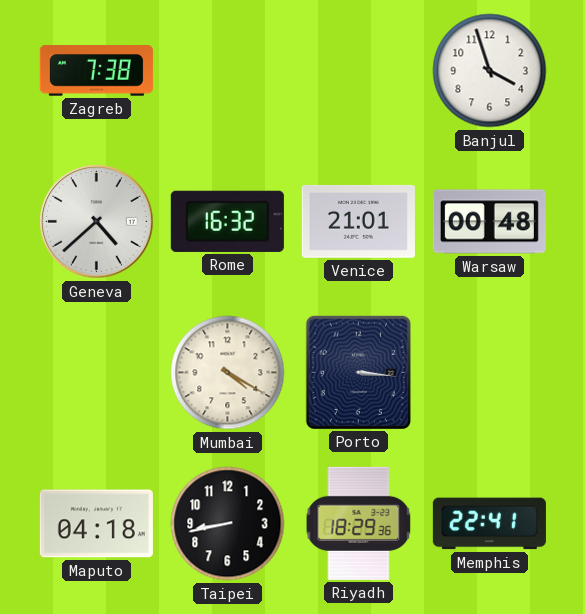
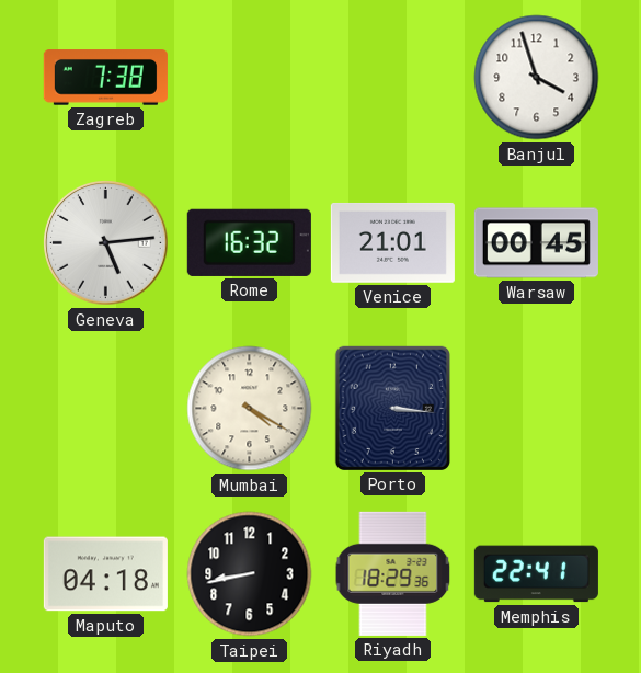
Geneva: 4:38 -> 5:14 (106, 243)
Warsaw: 00:48 -> 00:45 (536, 243)
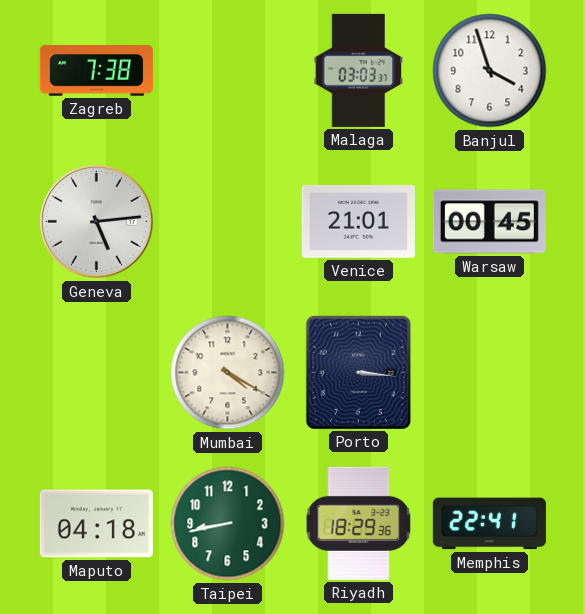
Malaga: none -> 03:03 (359, 70)
Rome: 16:32 -> none (249, 242)
Taipei dial: black -> green (228, 524)
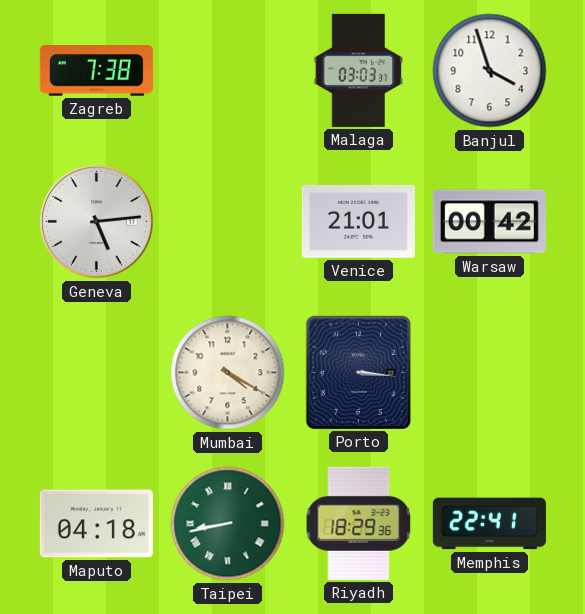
Warsaw: 00:45 -> 00:42 (489, 222)
Taipei numerals: Arabic -> Roman (228, 524)
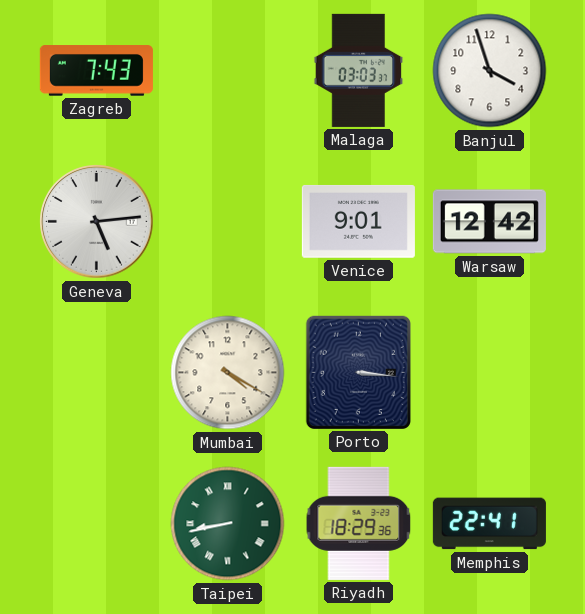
Zagreb: 7:38 -> 7:43 (96, 71)
Venice: 21:01 -> 9:01 (358, 221)
Warsaw: 00:42 -> 12:42 (489, 222)
Maputo: 04:18 -> none (96, 524)
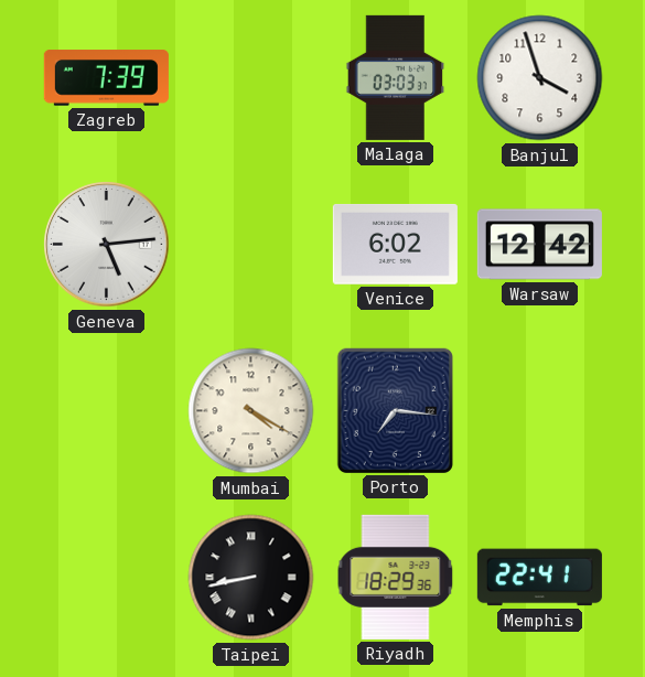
Zagreb: 7:43 -> 7:39 (106, 78)
Venice: 9:01 -> 6:02 (395, 244)
Porto: 3:16 -> 7:16 (395, 410)
Taipei dial: green -> black (251, 578)
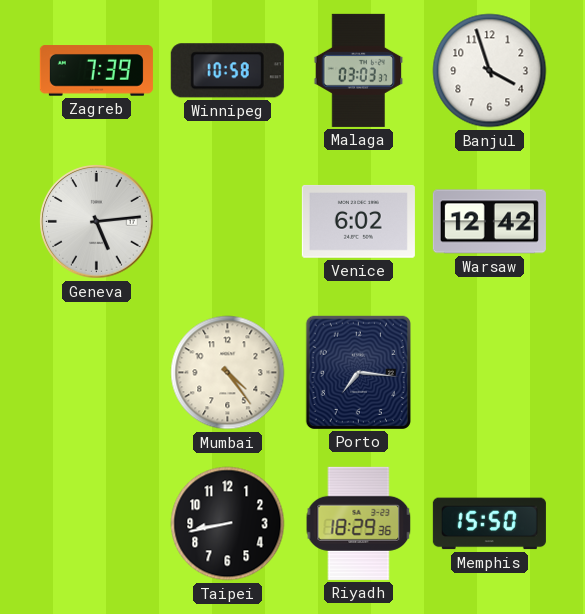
Winnipeg: none -> 10:58 (227, 71)
Mumbai: 4:20 -> 4:24 (228, 373)
Taipei numerals: Roman -> Arabic (228, 524)
Memphis: 22:41 -> 15:50 (489, 524)
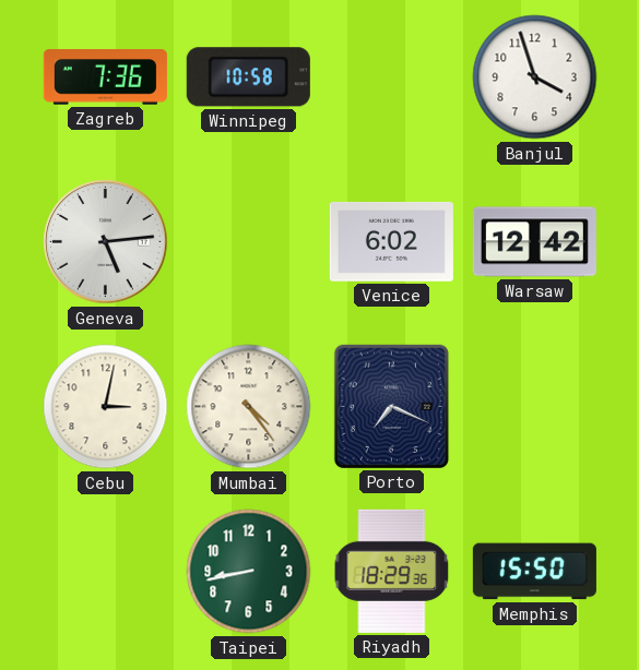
Zagreb: 7:39 -> 7:36 (105, 77)
Malaga: 03:03 -> none (359, 70)
Cebu: none -> 3:02 (106, 407)
Porto: 7:16 -> 7:19 (391, 406)
Taipei dial: black -> green (249, 572)
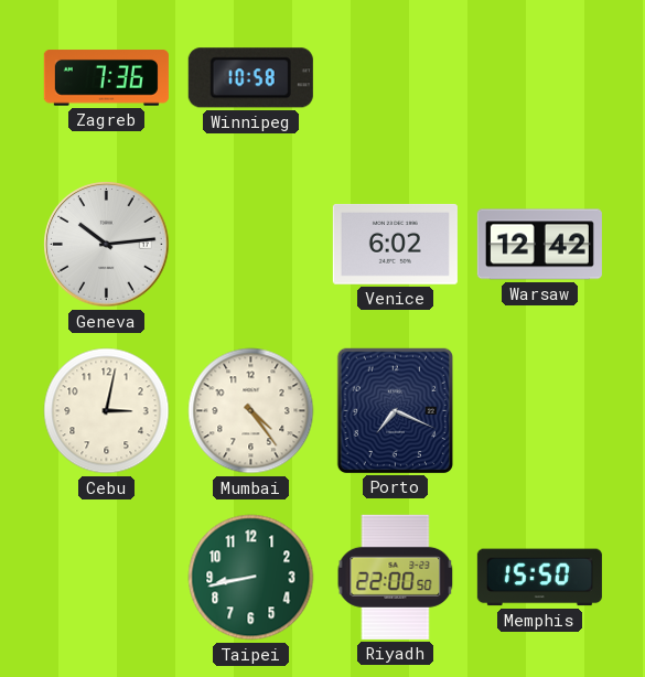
Banjul: 3:57 -> none (535, 77)
Geneva: 5:14 -> 10:14 (107, 245)
Riyadh: 18:29 -> 22:00 (396, 577)
